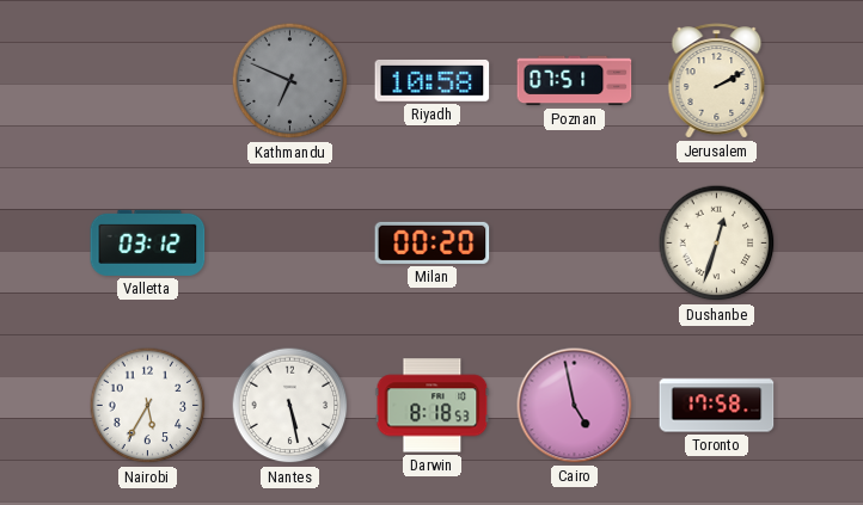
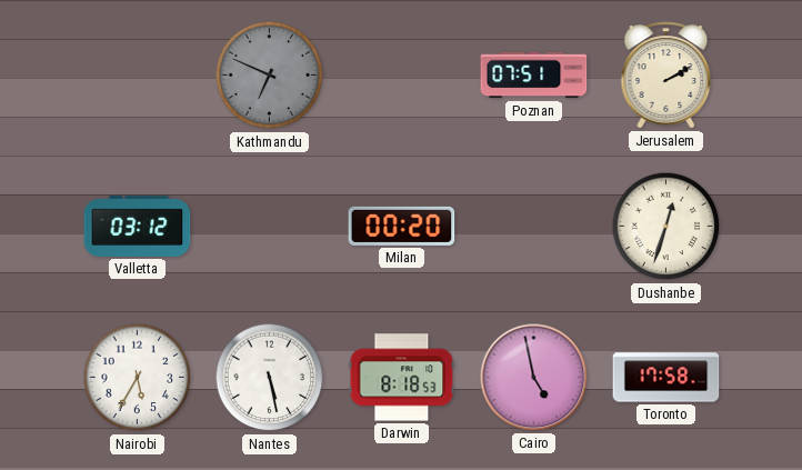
Riyadh: 10:58 -> none (433, 80)
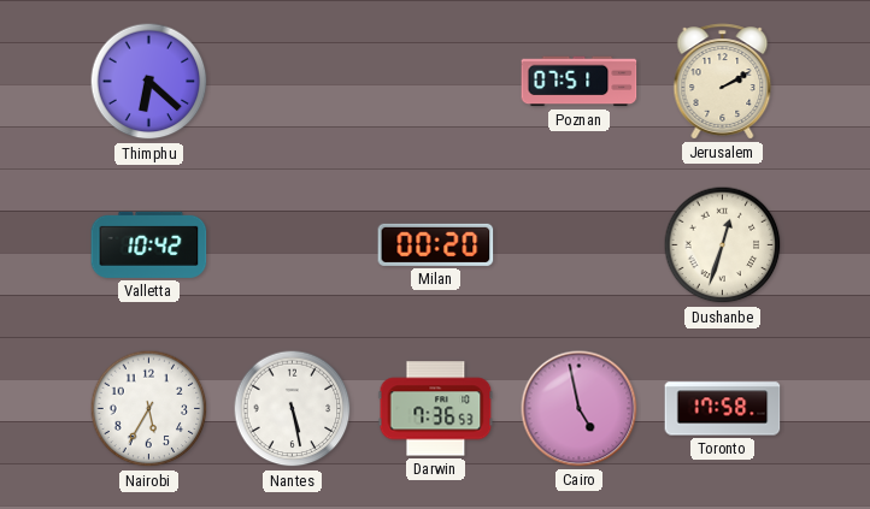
Thimphu: none -> 6:22 (149, 82)
Kathmandu: 6:49 -> none (270, 76)
Valletta: 03:12 -> 10:42 (149, 244)
Darwin: 8:18 -> 7:36 (436, 409)
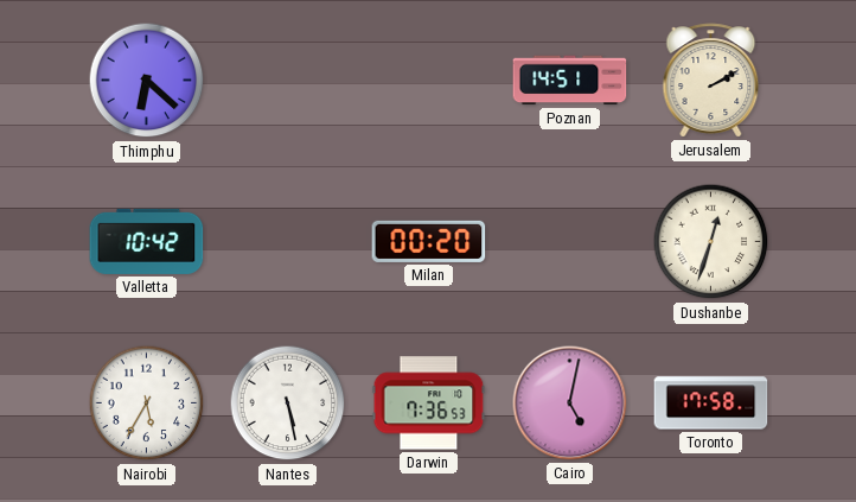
Poznan: 07:51 -> 14:51 (570, 81)
Cairo: 4:58 -> 5:02 (570, 403)
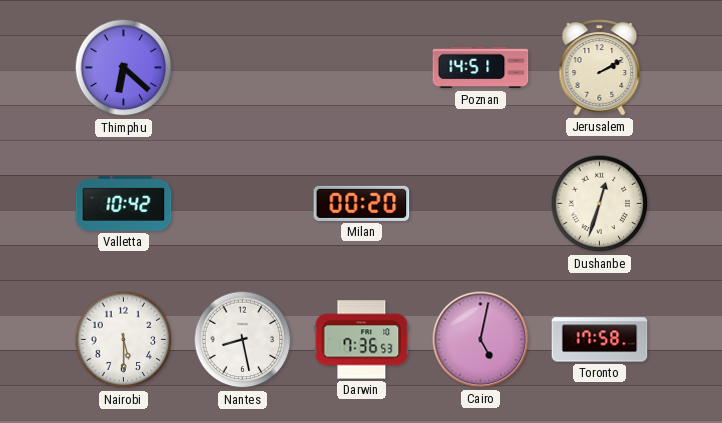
Nairobi: 5:35 -> 5:30 (124, 340)
Nantes: 5:28 -> 8:28 (243, 340)
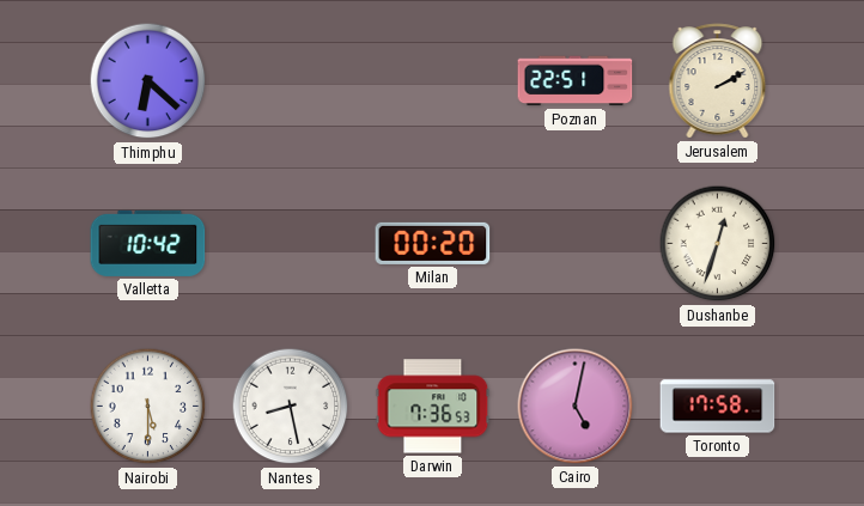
Poznan: 14:51 -> 22:51 (576, 81)
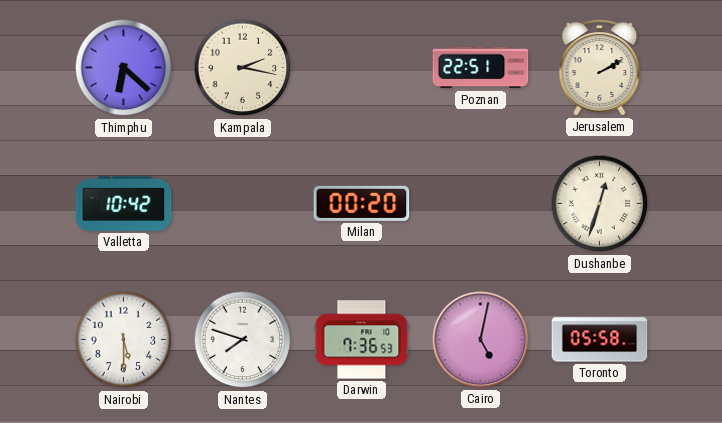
Kampala: none -> 2:17 (243, 68)
Nantes: 8:28 -> 7:48 (243, 340)
Toronto: 17:58 -> 05:58 (600, 340)
